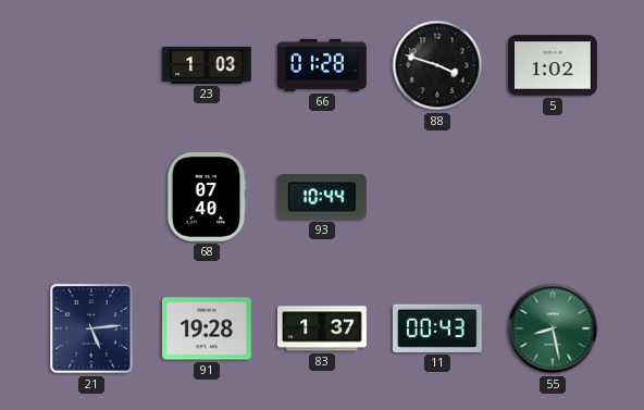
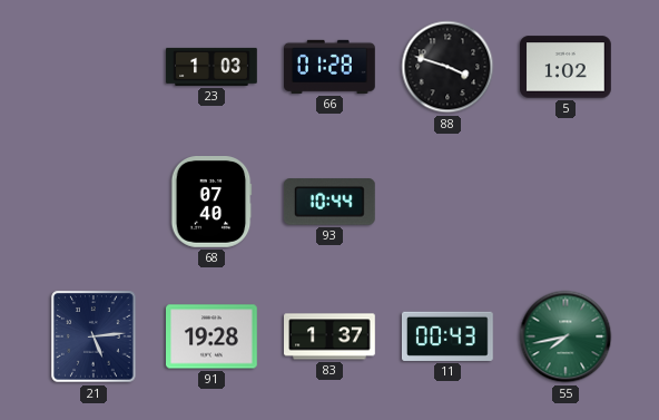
55: 8:28 -> 7:43 (565, 336)
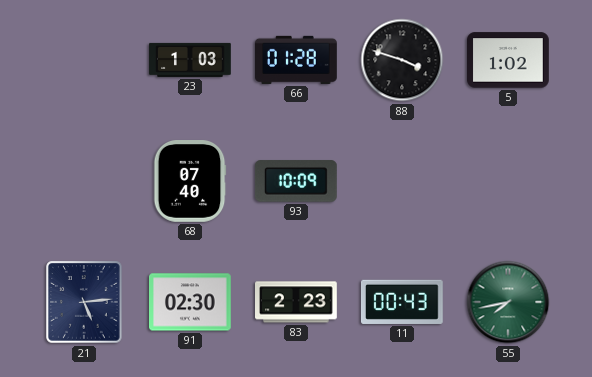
93: 10:44 -> 10:09 (296, 181)
91: 19:28 -> 02:30 (191, 302)
83: 1:37 -> 2:23 (297, 302)
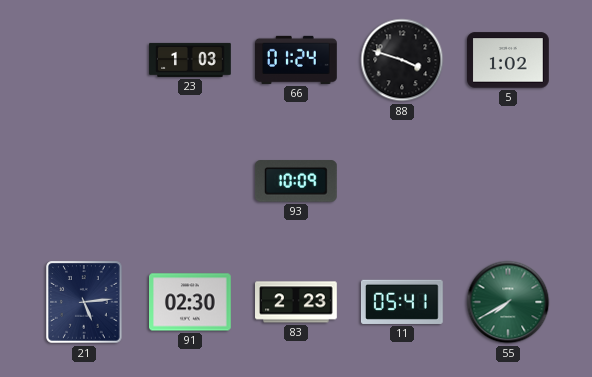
66: 01:28 -> 01:24 (297, 60)
68: 07:40 -> none (190, 182)
11: 00:43 -> 05:41 (402, 302)
55: 7:43 -> 7:40 (508, 302)
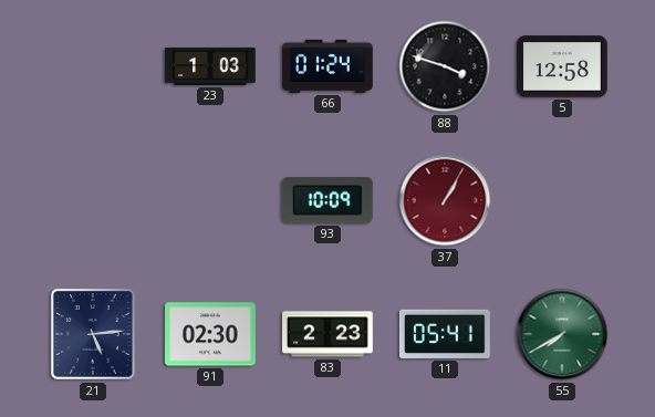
5: 1:02 -> 12:58 (563, 66)
37: none -> 1:05 (445, 200)
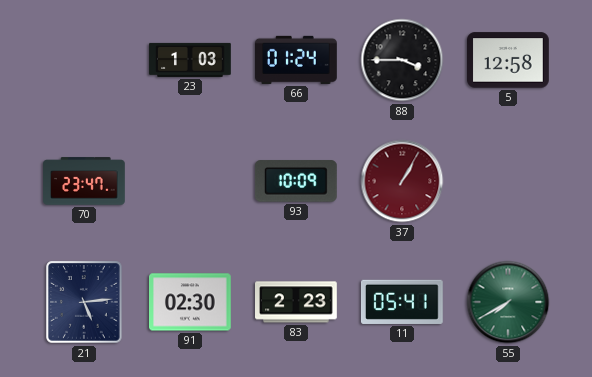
88: 3:48 -> 3:45 (402, 60)
70: none -> 23:47 (84, 181)
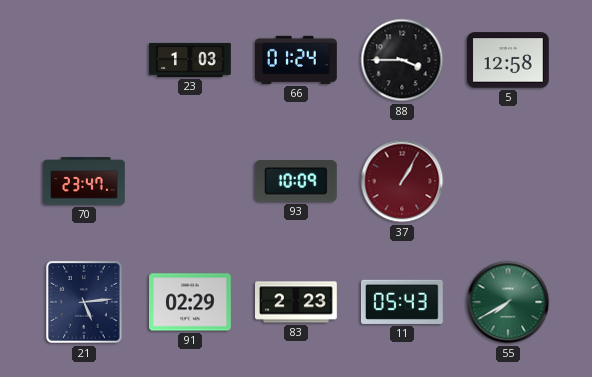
91: 02:30 -> 02:29 (191, 302)
11: 05:41 -> 05:43 (402, 302)
